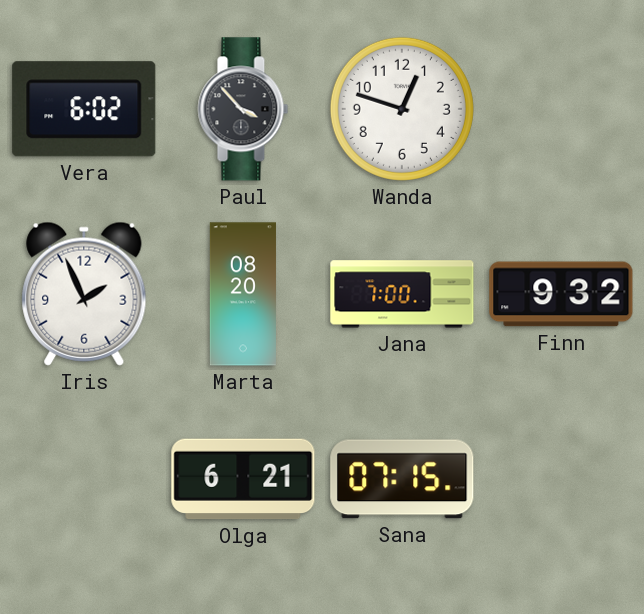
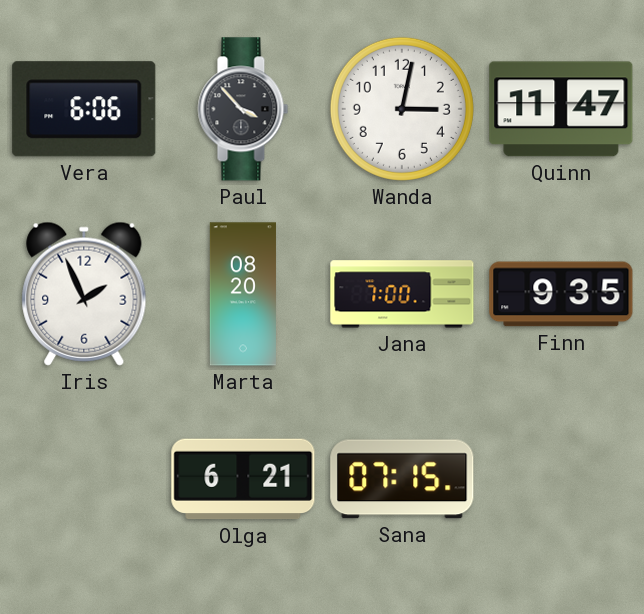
Vera: 6:02 -> 6:06 (84, 109)
Wanda: 12:48 -> 3:02 (402, 109)
Quinn: none -> 11:47 (561, 109)
Finn: 9:32 -> 9:35 (561, 294)
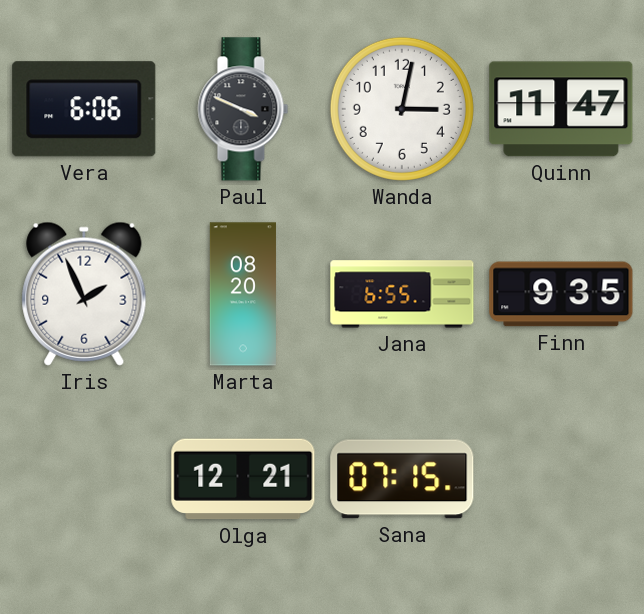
Paul: 3:53 -> 3:49 (243, 109)
Jana: 7:00 -> 6:55 (402, 294)
Olga: 6:21 -> 12:21 (243, 479)
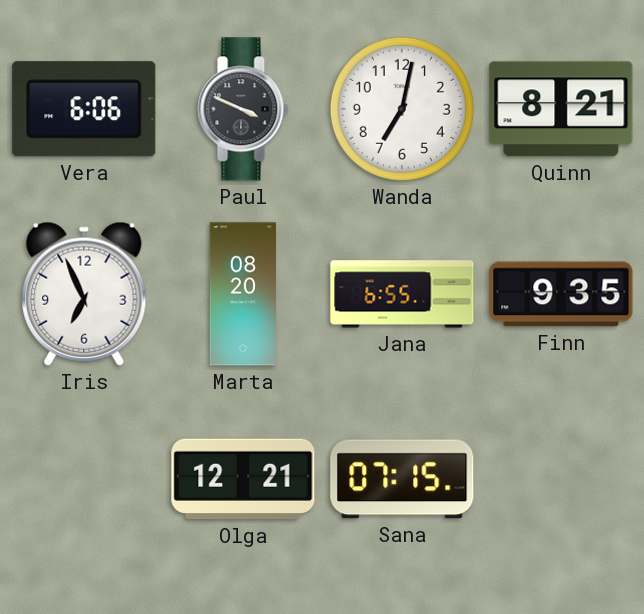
Wanda: 3:02 -> 7:02 (402, 109)
Quinn: 11:47 -> 8:21 (561, 109)
Iris: 1:56 -> 6:56 (84, 294)
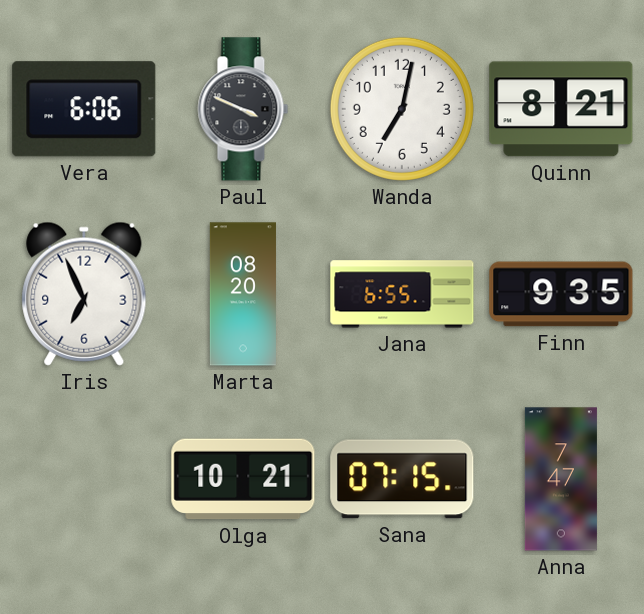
Olga: 12:21 -> 10:21 (243, 479)
Anna: none -> 7:47 (561, 479)
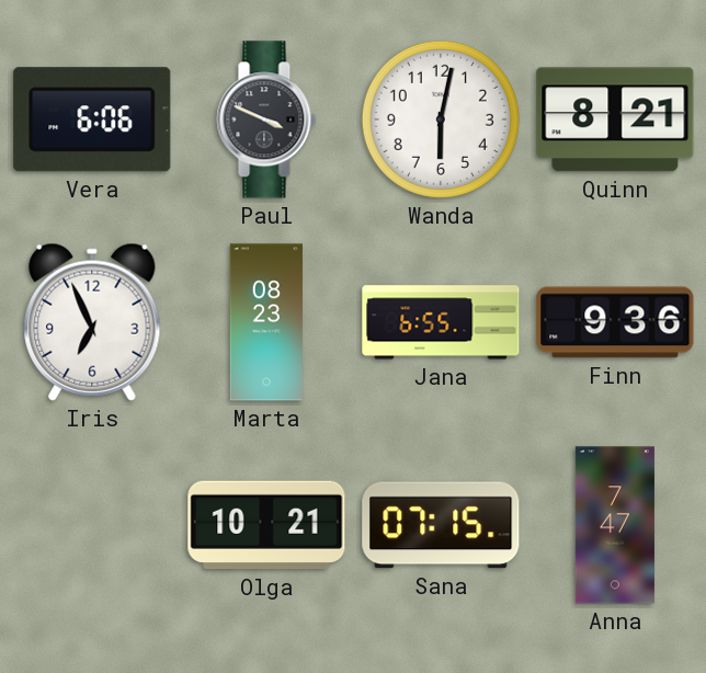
Wanda: 7:02 -> 6:02 (441, 119)
Marta: 08:20 -> 08:23 (266, 322)
Finn: 9:35 -> 9:36 (615, 322)
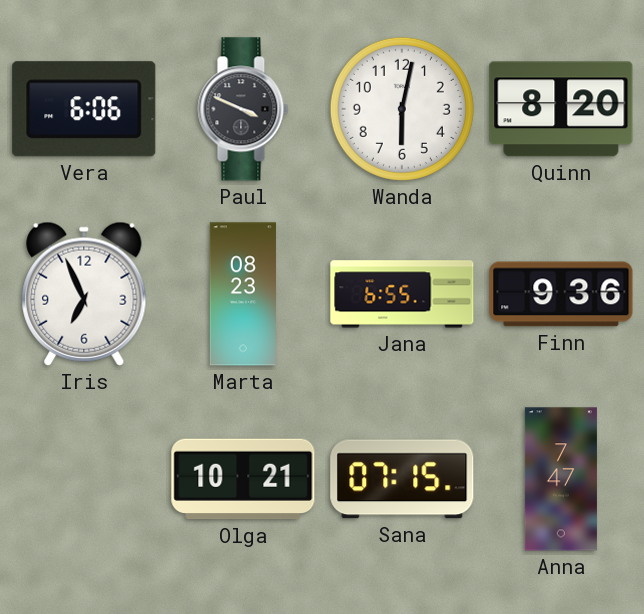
Quinn: 8:21 -> 8:20 (561, 109)
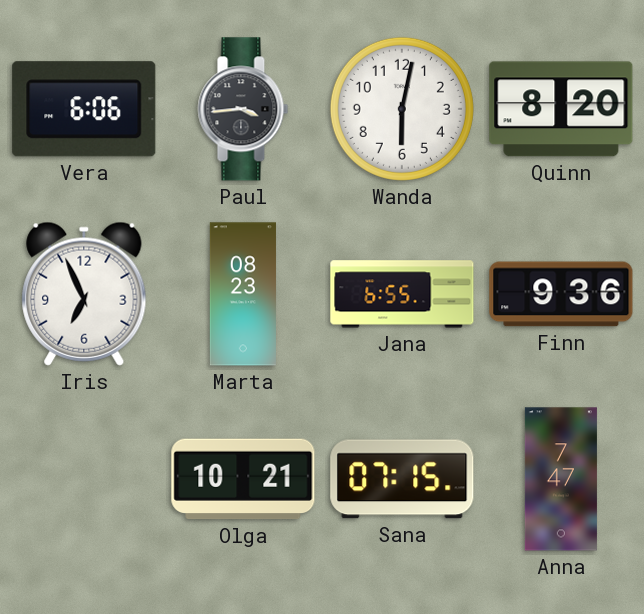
Paul: 3:49 -> 3:44 (243, 109)
